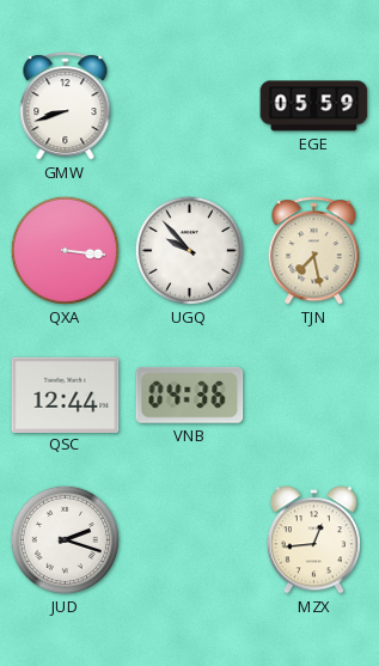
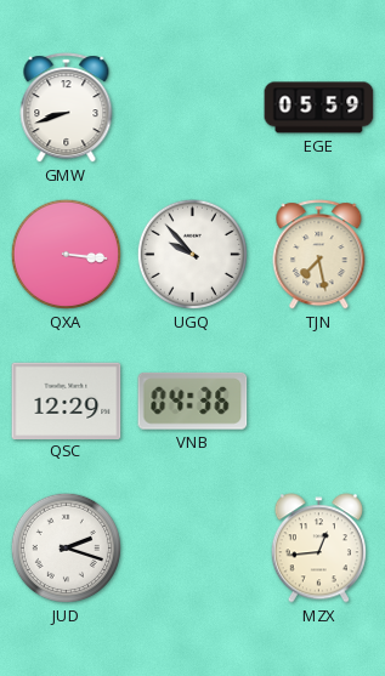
QSC: 12:44 -> 12:29 (67, 401)
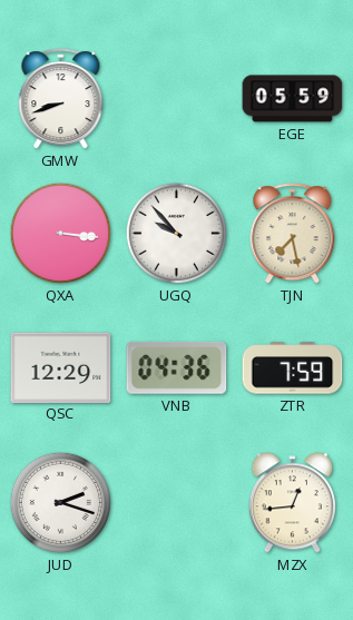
ZTR: none -> 7:59 (293, 368)
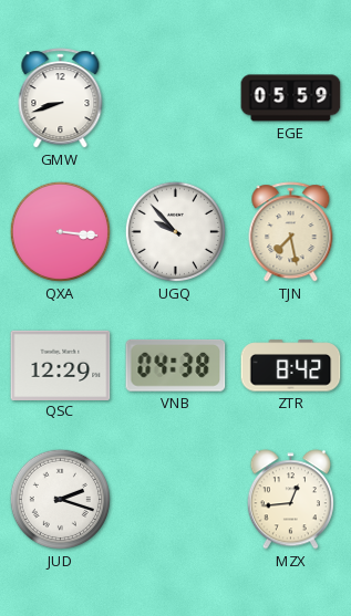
VNB: 04:36 -> 04:38 (176, 365)
ZTR: 7:59 -> 8:42 (291, 366)
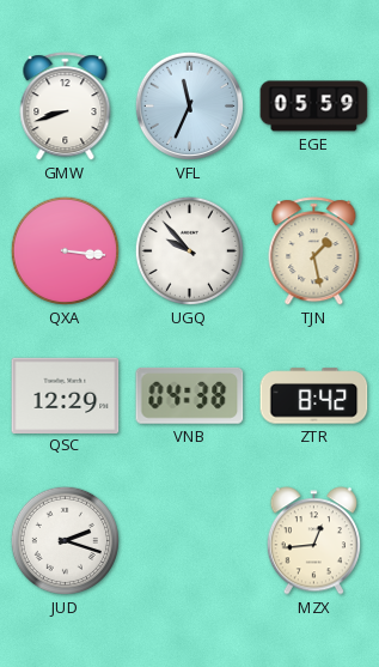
VFL: none -> 11:34 (189, 105)
TJN: 7:28 -> 1:28 (314, 251)
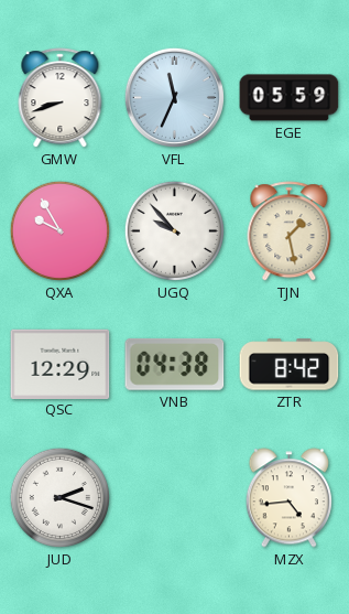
QXA: 3:16 -> 9:55 (59, 230)
MZX: 12:44 -> 4:44 (288, 498)
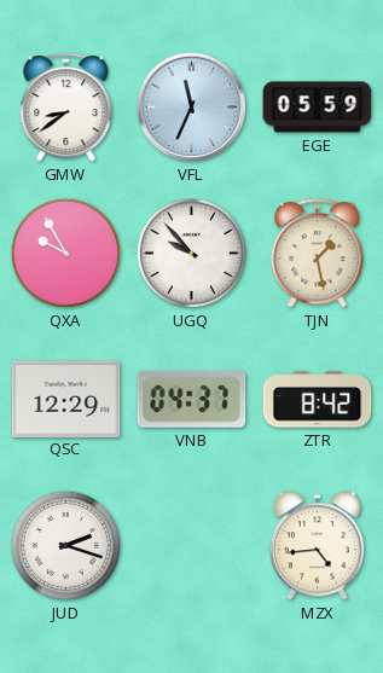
GMW: 8:42 -> 8:39 (66, 108)
VNB: 04:38 -> 04:37 (192, 399)
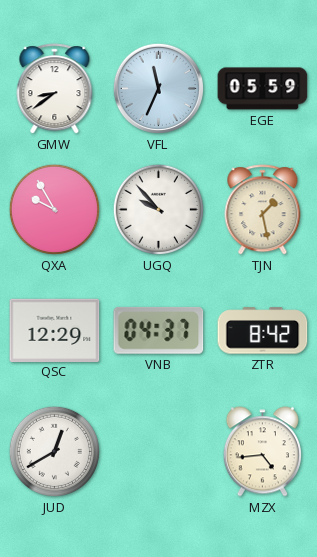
JUD: 2:18 -> 12:40 (54, 451)
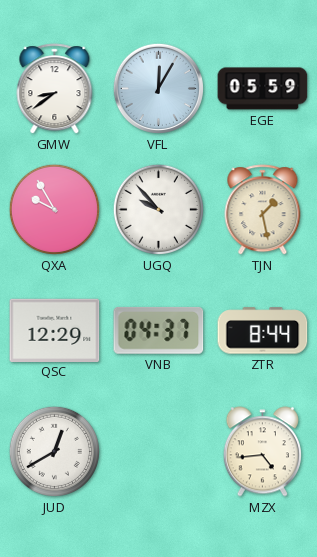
VFL: 11:34 -> 12:05 (158, 88)
ZTR: 8:42 -> 8:44 (263, 331)
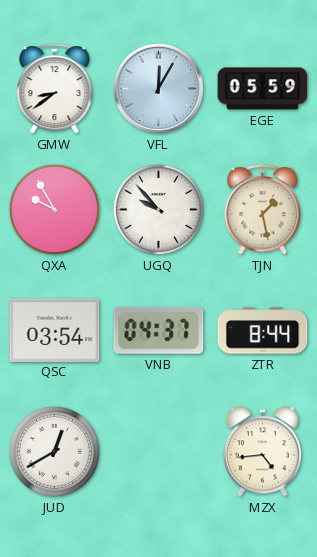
QSC: 12:29 -> 03:54 (55, 330)
